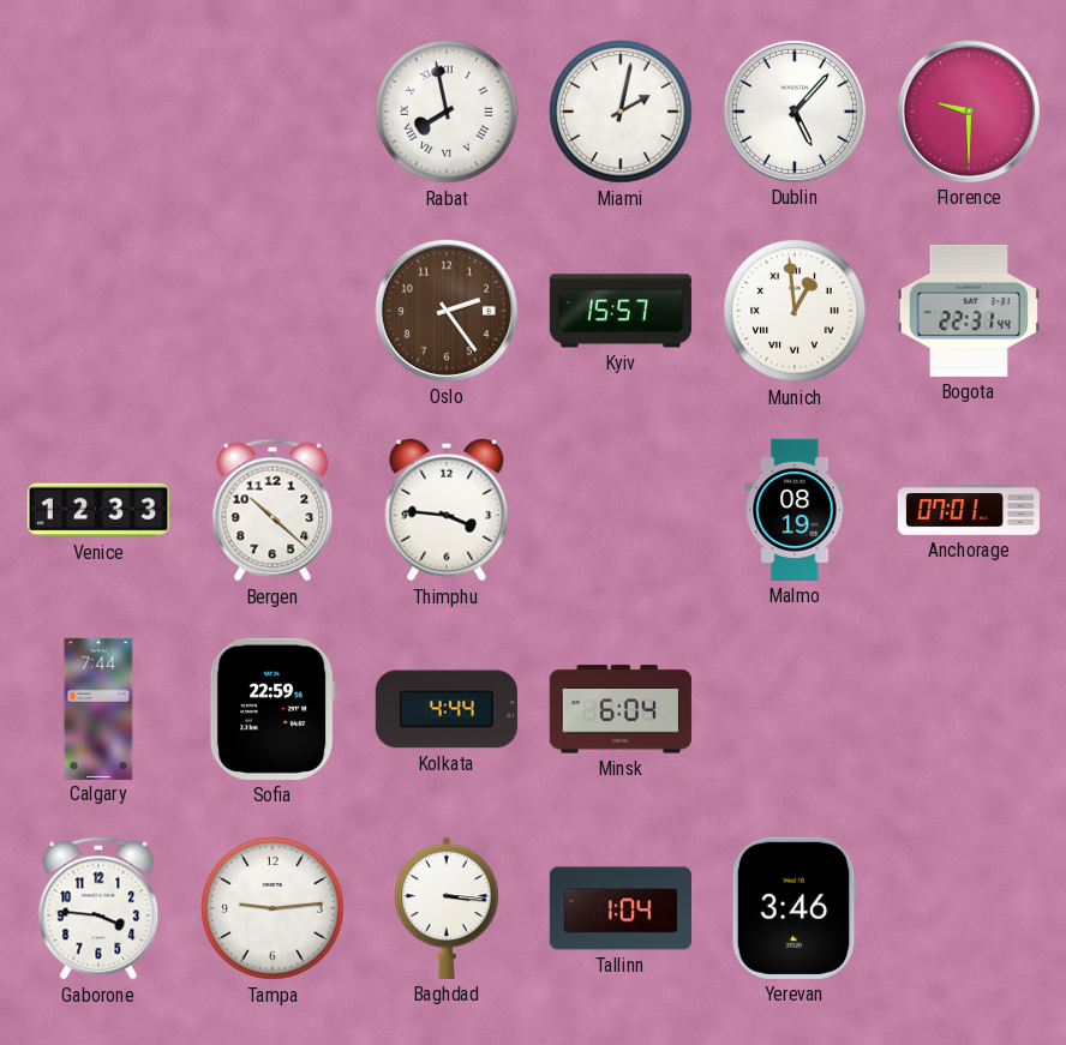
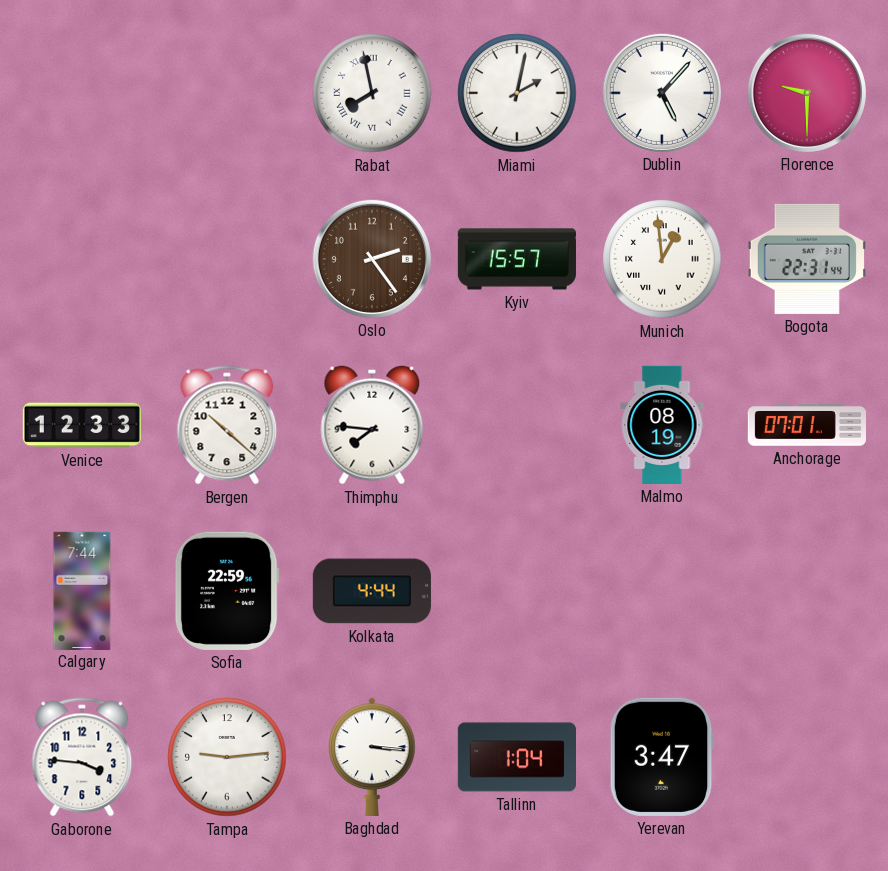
Thimphu: 3:46 -> 7:46 (372, 425)
Minsk: 6:04 -> none (621, 709)
Yerevan: 3:46 -> 3:47 (662, 757)
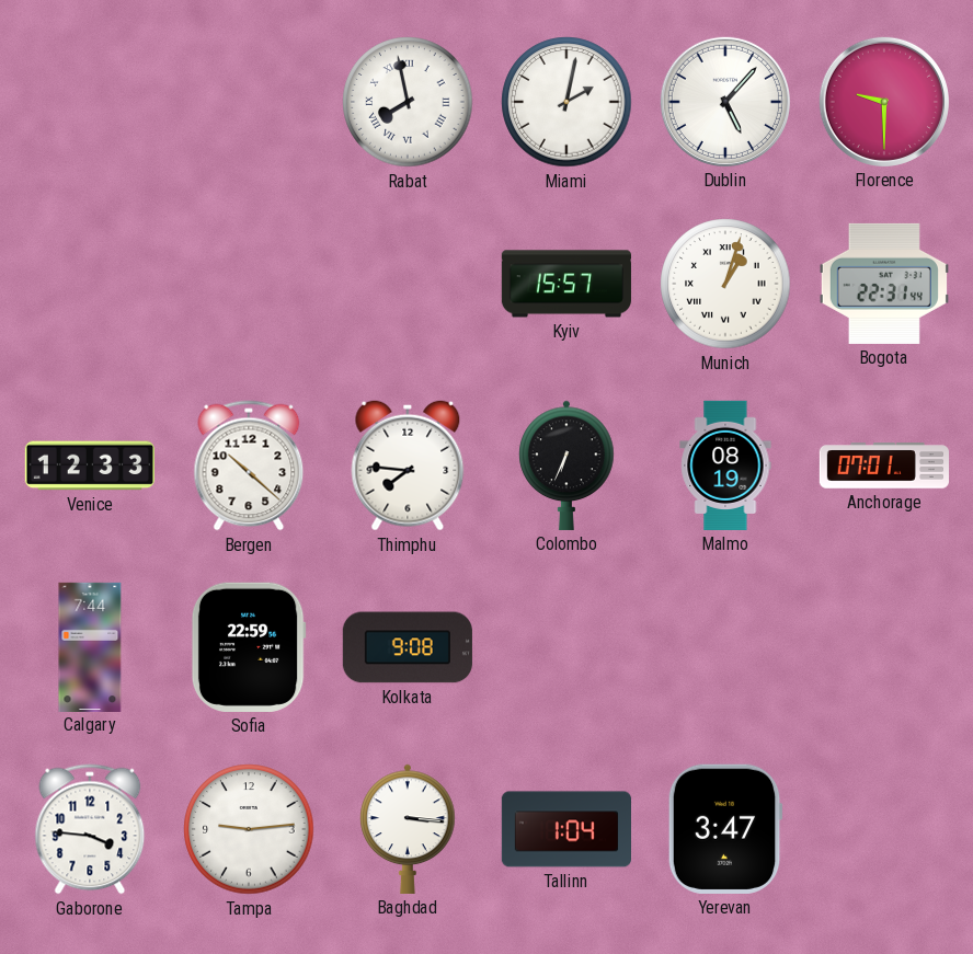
Oslo: 2:24 -> none (372, 259)
Munich: 12:59 -> 1:03 (725, 284)
Colombo: none -> 6:34 (566, 465)
Kolkata: 4:44 -> 9:08 (408, 647)
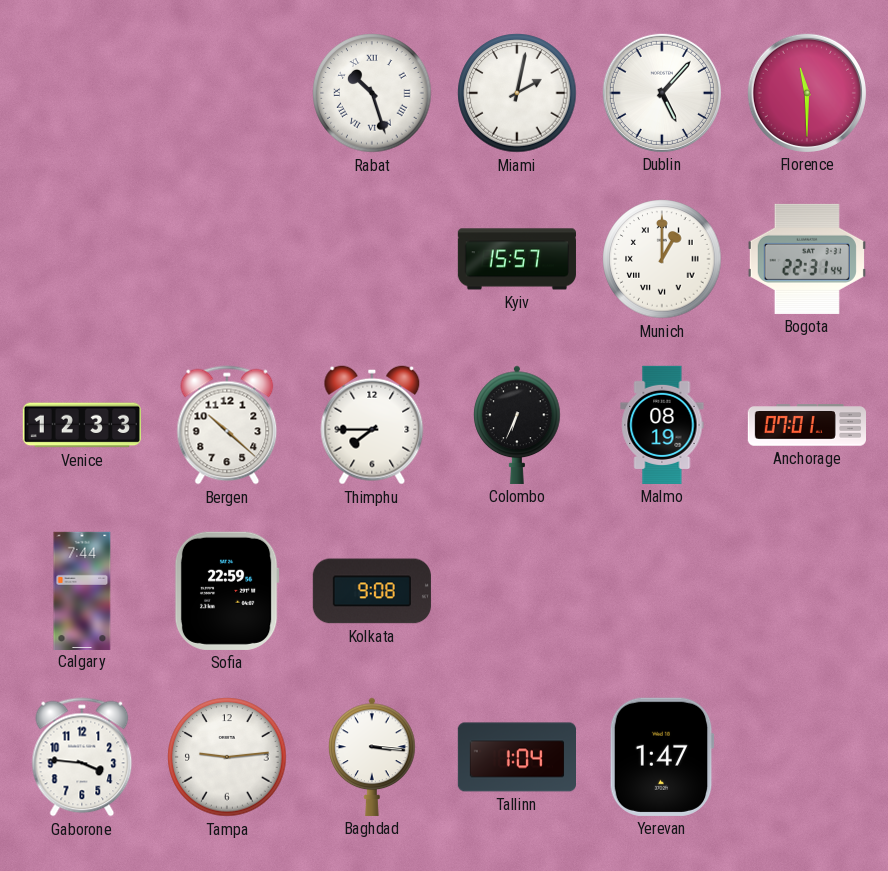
Rabat: 7:58 -> 10:27 (372, 93)
Florence: 9:30 -> 11:30 (807, 93)
Munich: 1:03 -> 1:00 (662, 259)
Thimphu: 7:46 -> 7:45 (372, 425)
Yerevan: 3:47 -> 1:47 (662, 757)
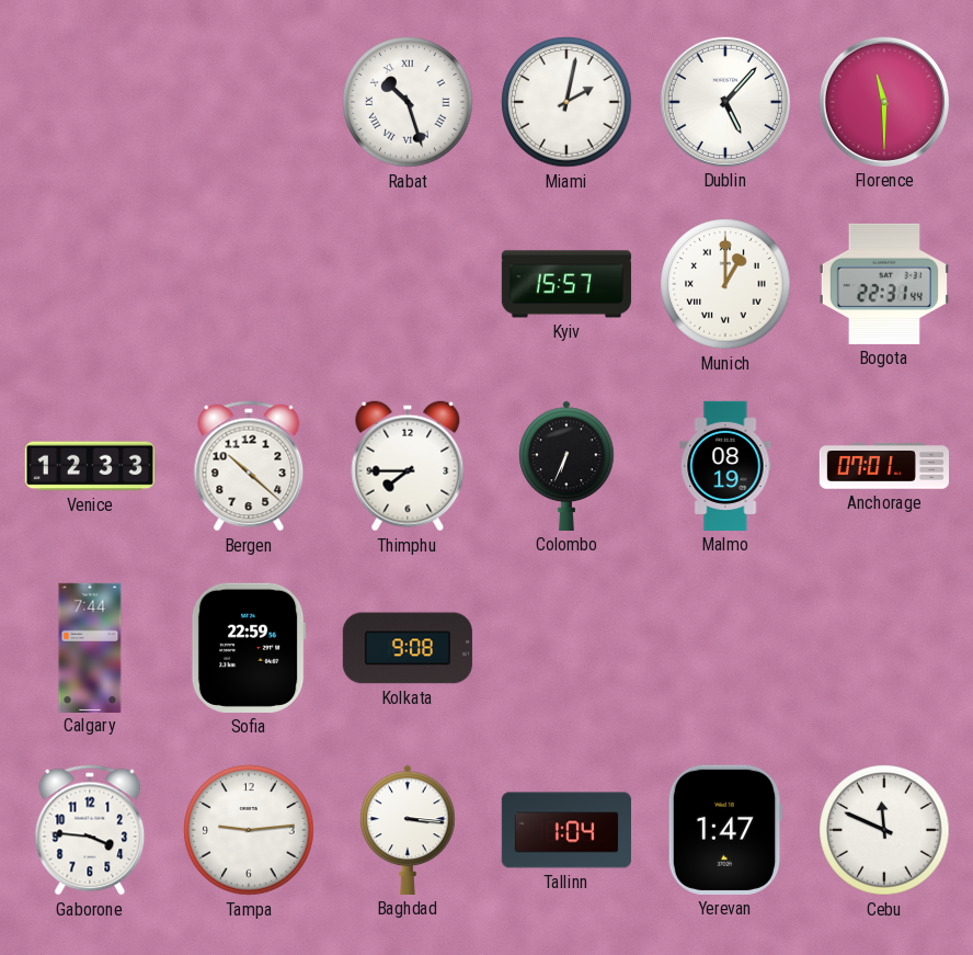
Cebu: none -> 11:49 (884, 830)
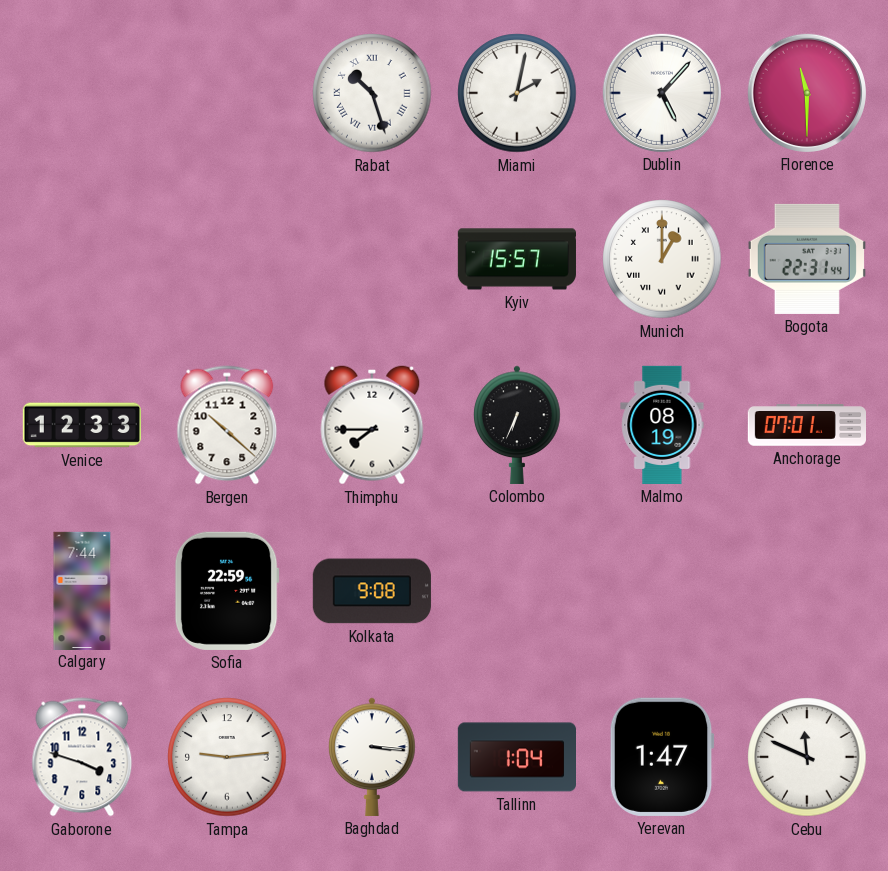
Gaborone: 3:46 -> 3:48 (82, 757)
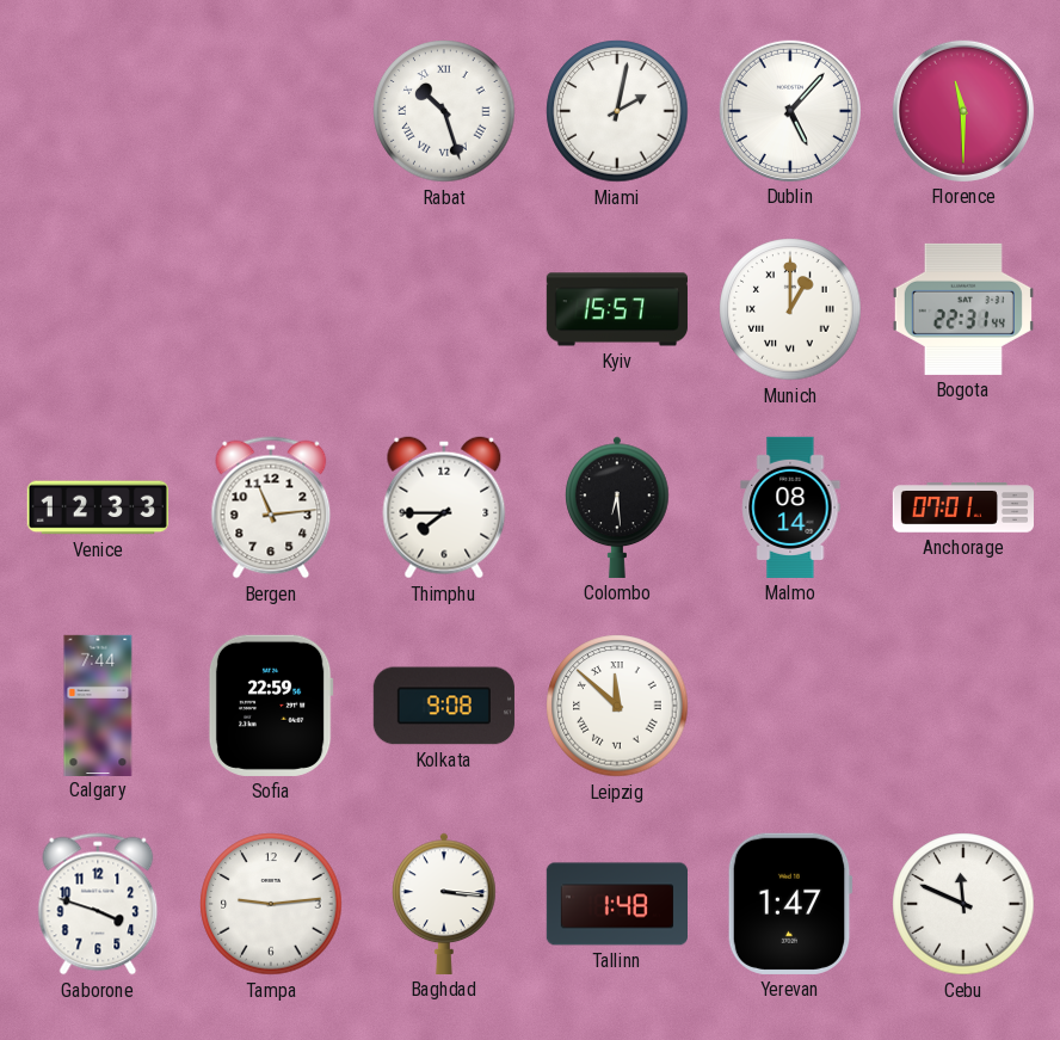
Bergen: 10:22 -> 11:14 (271, 507)
Colombo: 6:34 -> 6:29 (617, 507)
Malmo: 08:19 -> 08:14 (790, 507)
Leipzig: none -> 11:52 (617, 706)
Tallinn: 1:04 -> 1:48 (616, 904)
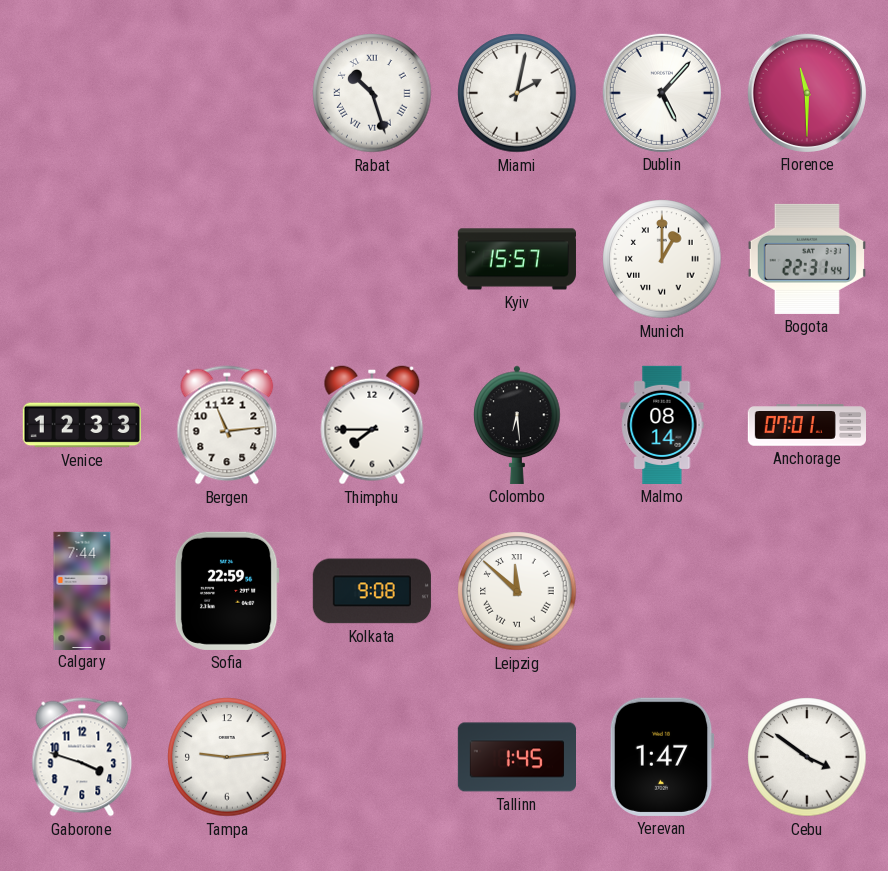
Baghdad: 3:16 -> none (444, 904)
Tallinn: 1:48 -> 1:45 (516, 757)
Cebu: 11:49 -> 3:51 (807, 757)
